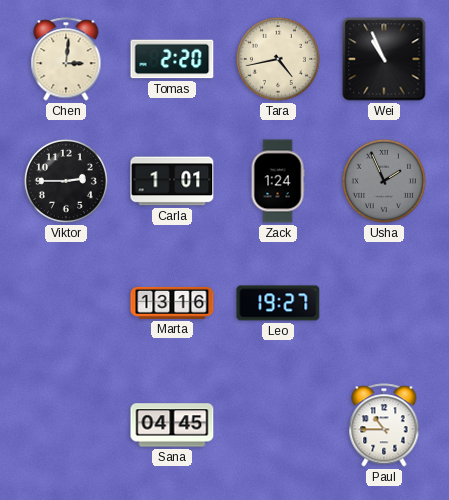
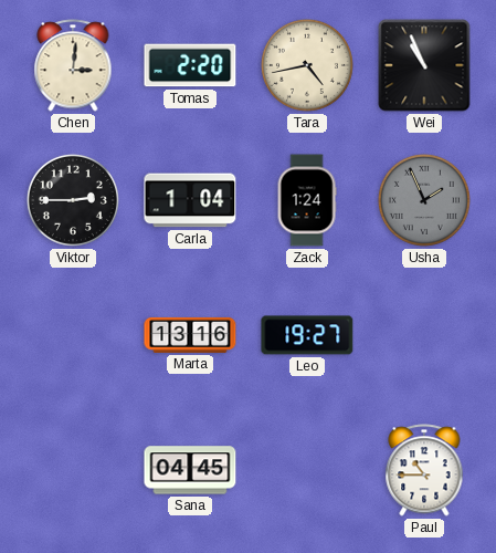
Carla: 1:01 -> 1:04 (190, 200)
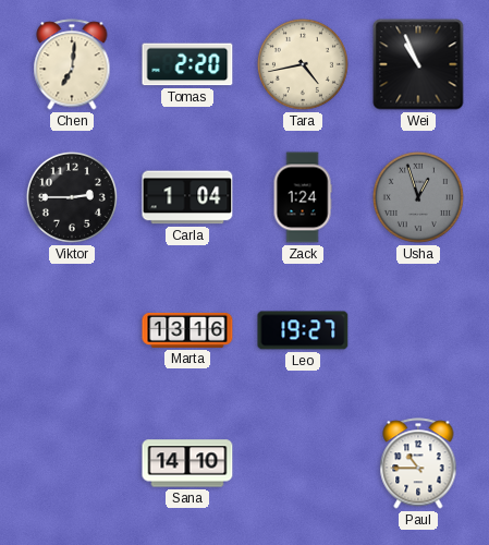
Chen: 3:01 -> 7:01 (72, 64)
Usha: 1:56 -> 12:57 (418, 197)
Sana: 04:45 -> 14:10 (187, 463)
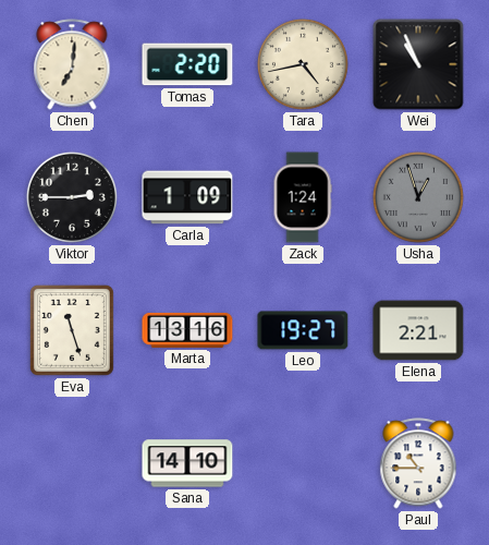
Carla: 1:04 -> 1:09 (187, 197)
Eva: none -> 11:27 (72, 330)
Elena: none -> 2:21 (418, 330)
